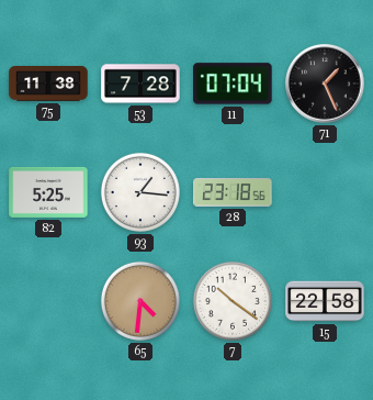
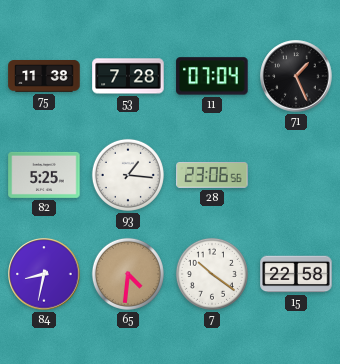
28: 23:18 -> 23:06 (212, 175)
84: none -> 8:32 (44, 274)
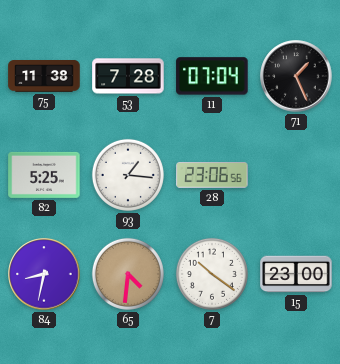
15: 22:58 -> 23:00 (296, 274)
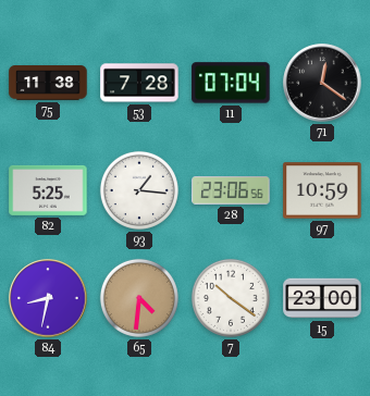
71: 1:26 -> 12:21 (322, 83)
97: none -> 10:59 (322, 190)
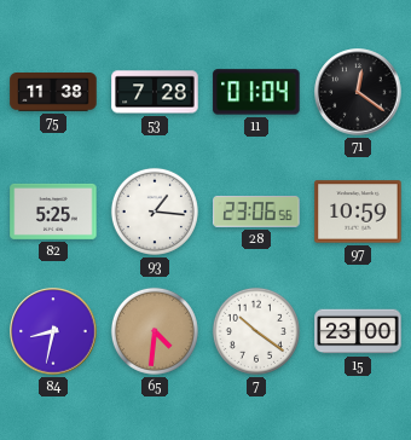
11: 07:04 -> 01:04 (256, 92)
